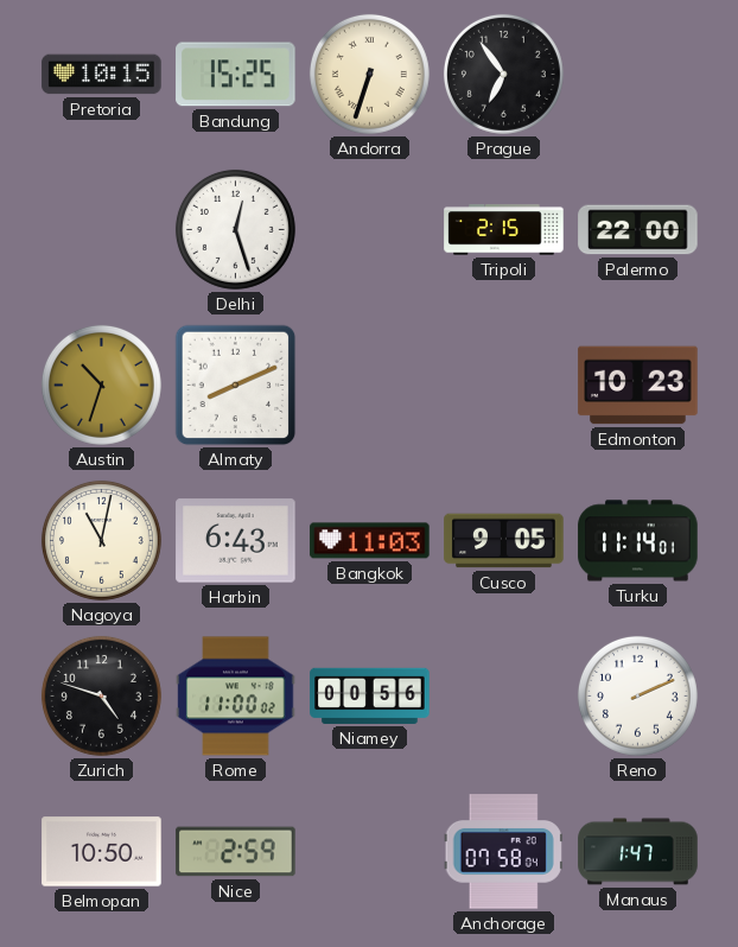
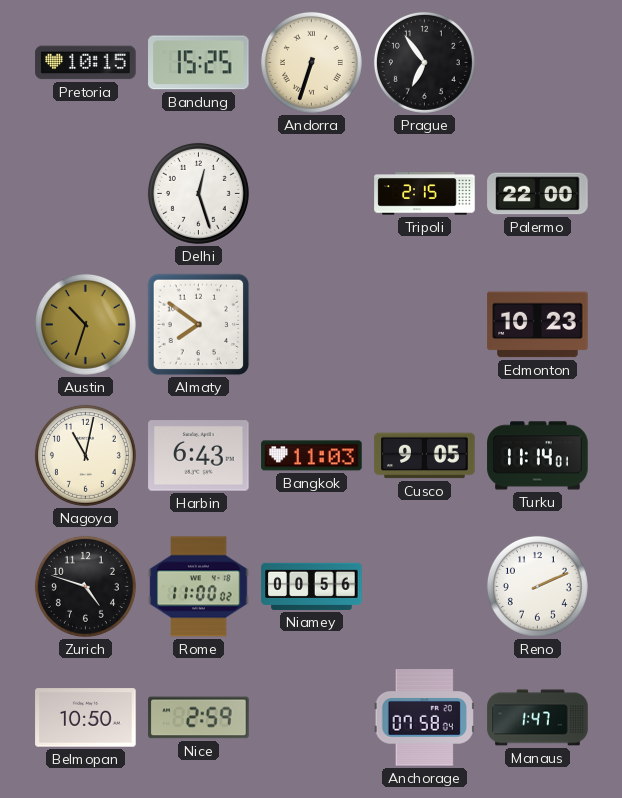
Almaty: 8:11 -> 7:51 (199, 325)
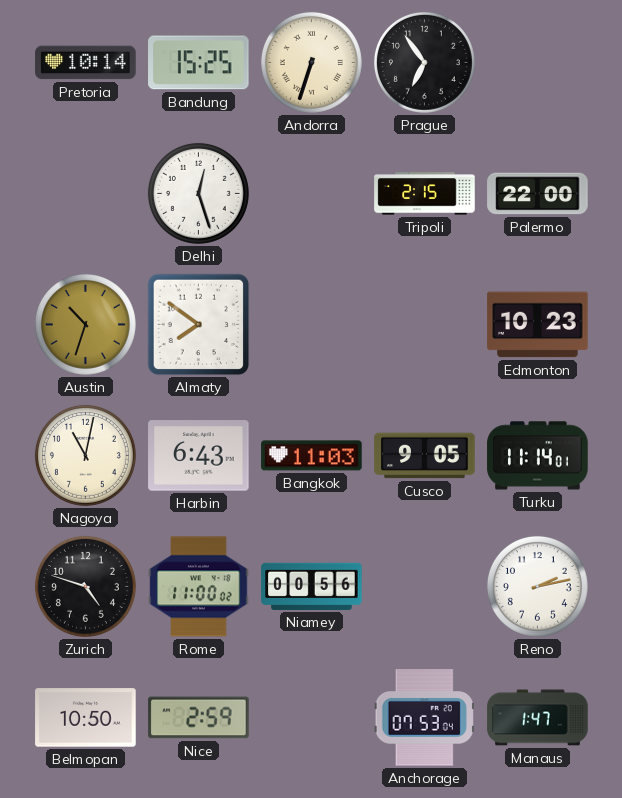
Pretoria: 10:15 -> 10:14 (86, 63)
Reno: 2:11 -> 2:13 (537, 586)
Anchorage: 07:58 -> 07:53 (424, 718)
